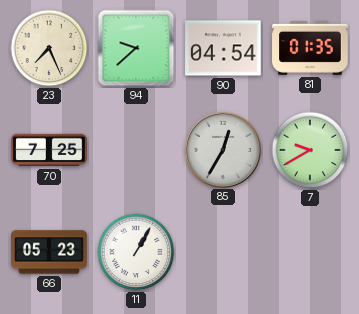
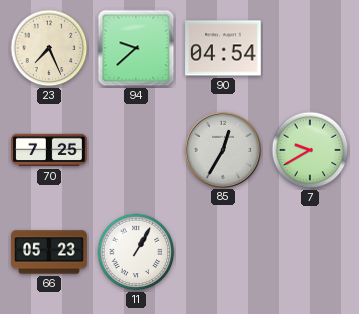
81: 01:35 -> none (310, 48)
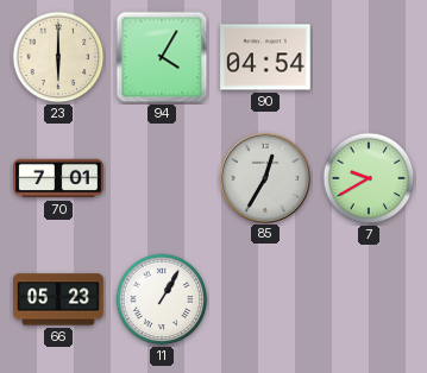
23: 7:26 -> 6:00 (58, 57)
94: 9:38 -> 4:05 (162, 57)
70: 7:25 -> 7:01 (58, 178)
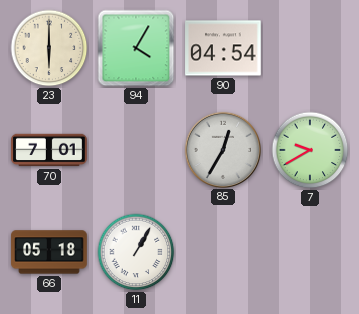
66: 05:23 -> 05:18 (49, 252)
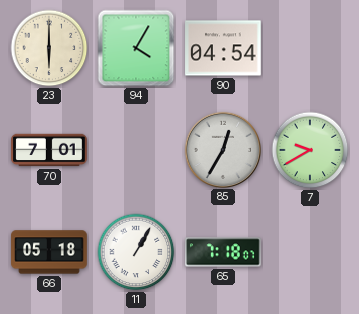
65: none -> 7:18 (224, 252)
